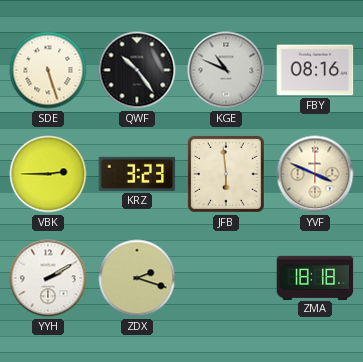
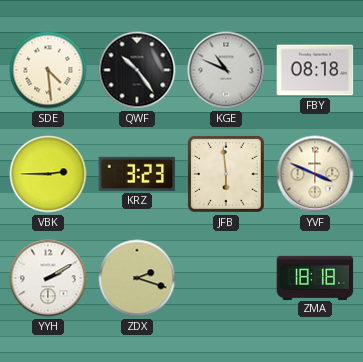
SDE: 5:27 -> 4:29 (48, 70)
FBY: 08:16 -> 08:18 (315, 70)
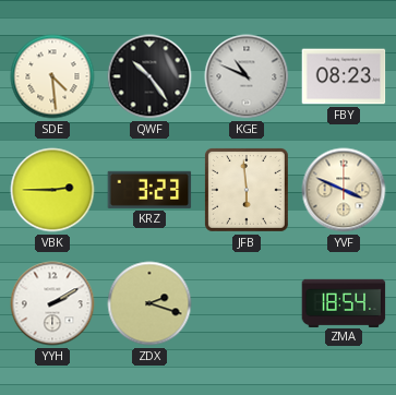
FBY: 08:18 -> 08:23 (344, 76)
ZMA: 18:18 -> 18:54 (344, 302)
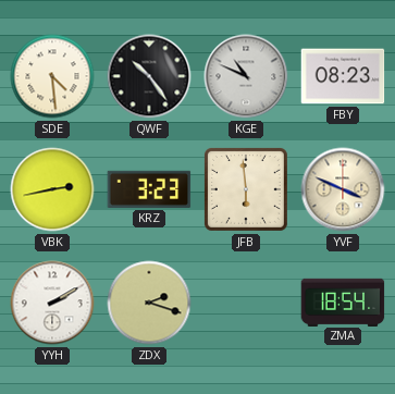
VBK: 2:45 -> 2:43 (52, 189)
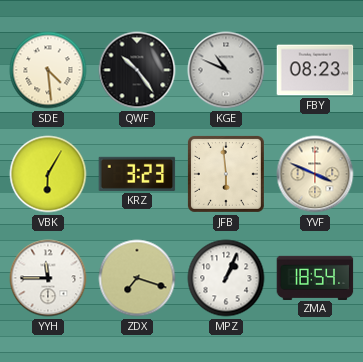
VBK: 2:43 -> 6:05 (48, 174)
YYH: 2:10 -> 11:45 (48, 278)
ZDX: 2:18 -> 7:18 (137, 278)
MPZ: none -> 1:04 (226, 278)
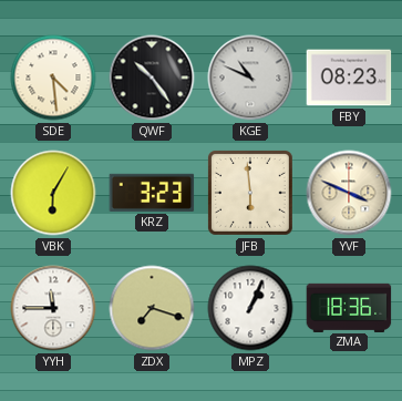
ZMA: 18:54 -> 18:36 (349, 307)
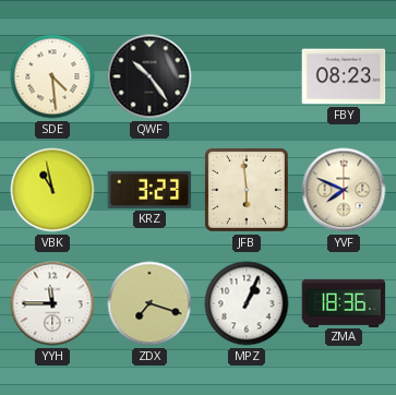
KGE: 10:49 -> none (250, 78)
VBK: 6:05 -> 10:58 (52, 190)
YVF: 3:49 -> 7:49 (344, 190)
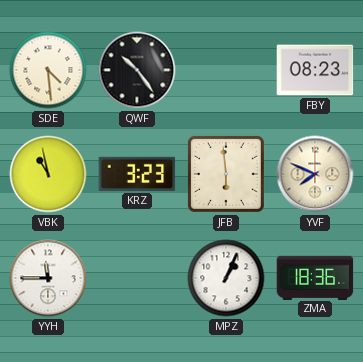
ZDX: 7:18 -> none (149, 303)
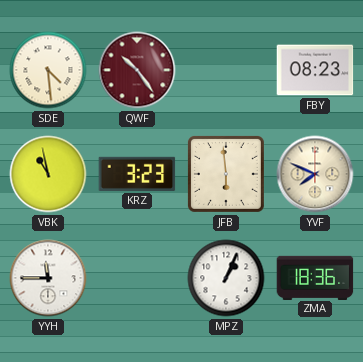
QWF dial: black -> burgundy (137, 70)
